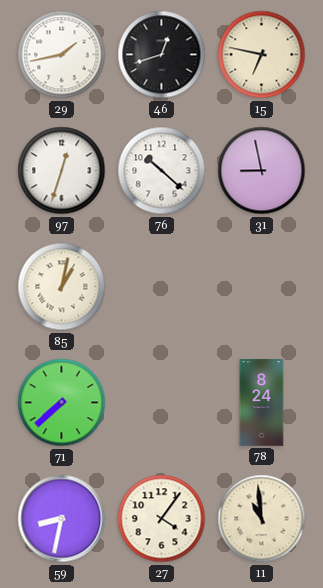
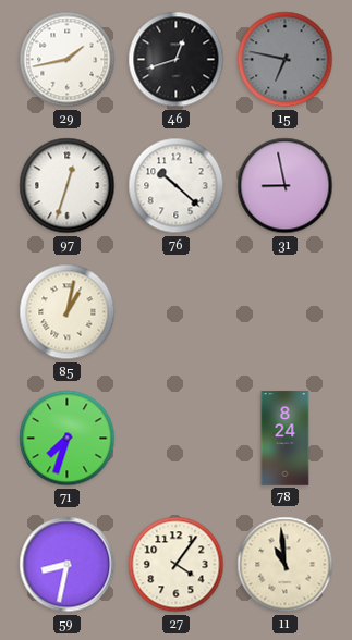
15 dial: cream -> grey (286, 60)
71: 7:38 -> 7:33 (68, 439)
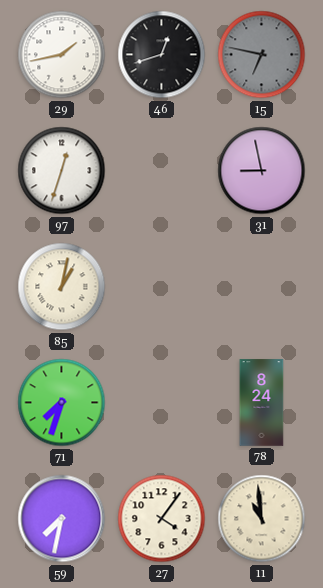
76: 10:22 -> none (177, 186)
59: 8:32 -> 7:32 (62, 519)
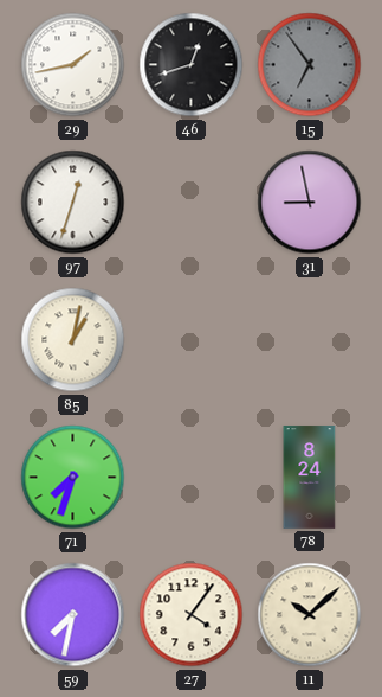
15: 6:47 -> 6:54 (310, 65)
11: 10:59 -> 10:08 (310, 615)
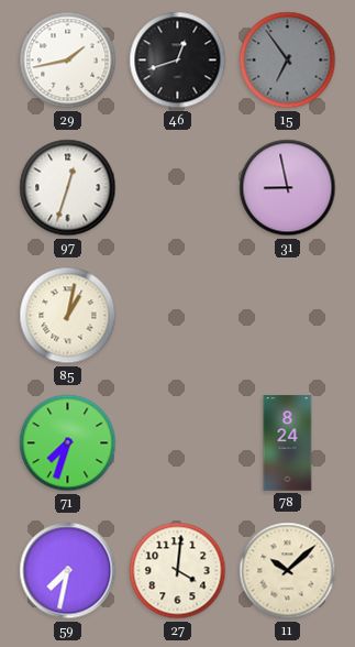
27: 4:06 -> 4:01 (178, 571)
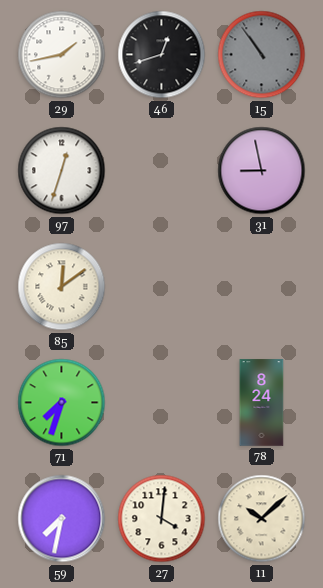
15: 6:54 -> 10:54 (262, 55)
85: 1:02 -> 12:09 (62, 287)
